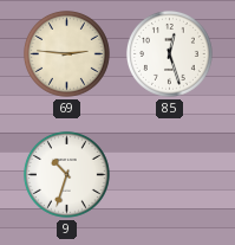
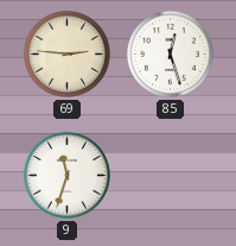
9: 10:33 -> 11:33 (68, 175)
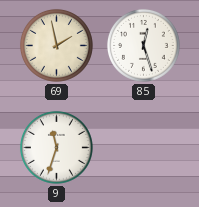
69: 2:46 -> 1:58 (57, 45)
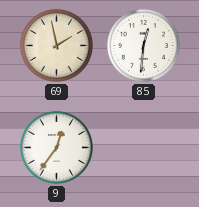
85: 12:27 -> 12:31 (144, 45)
9: 11:33 -> 12:36 (57, 147)
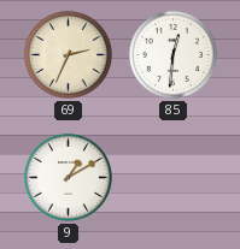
69: 1:58 -> 2:34 (69, 54)
9: 12:36 -> 1:10 (69, 177)
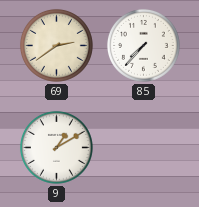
69: 2:34 -> 2:39 (57, 45)
85: 12:31 -> 7:37 (144, 45)
